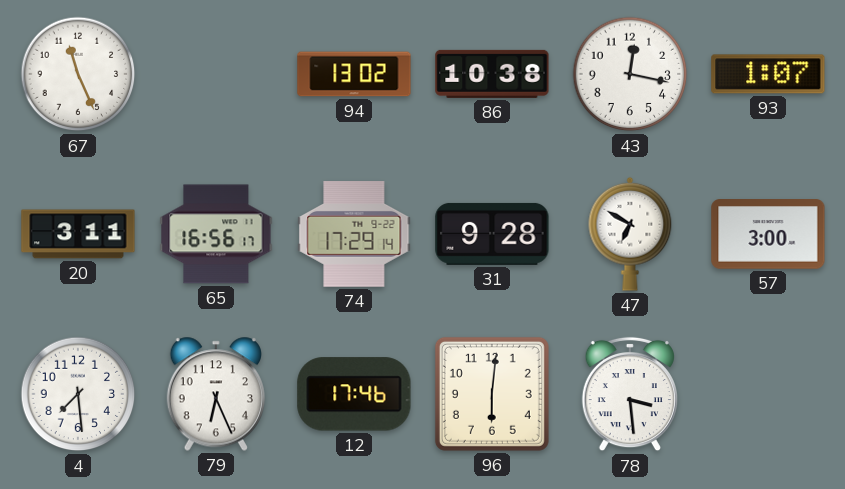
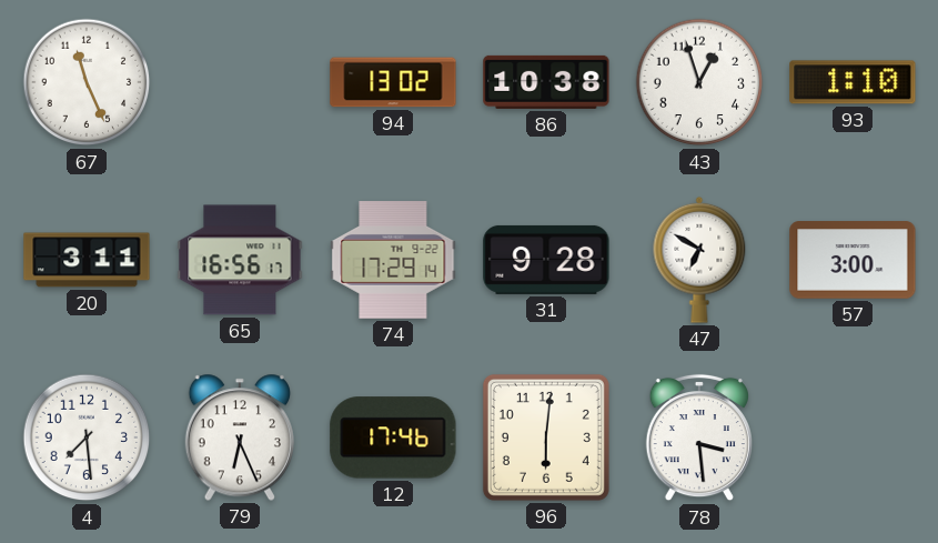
43: 12:17 -> 12:57 (699, 82)
93: 1:07 -> 1:10 (853, 82)
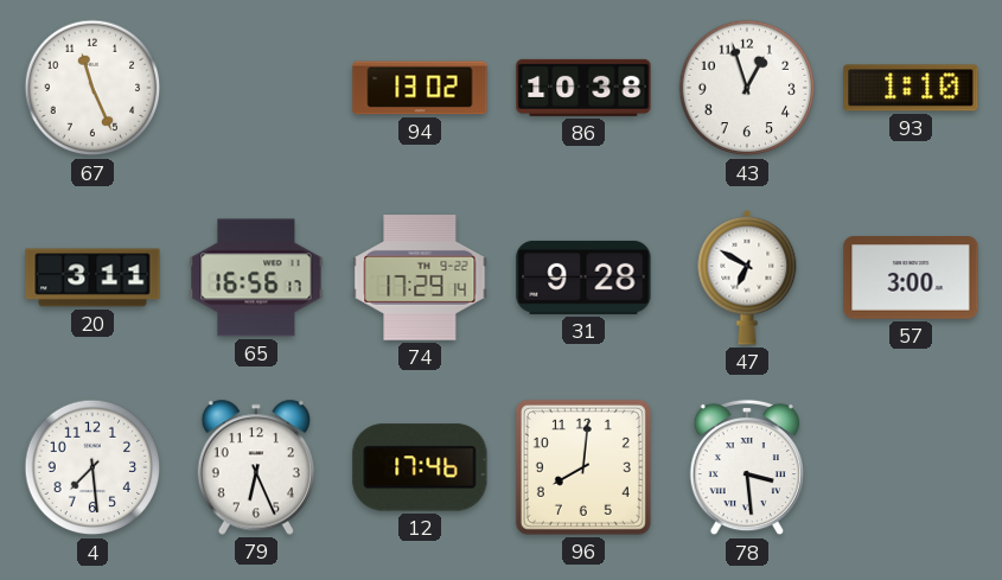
96: 6:01 -> 8:01 (583, 467)
